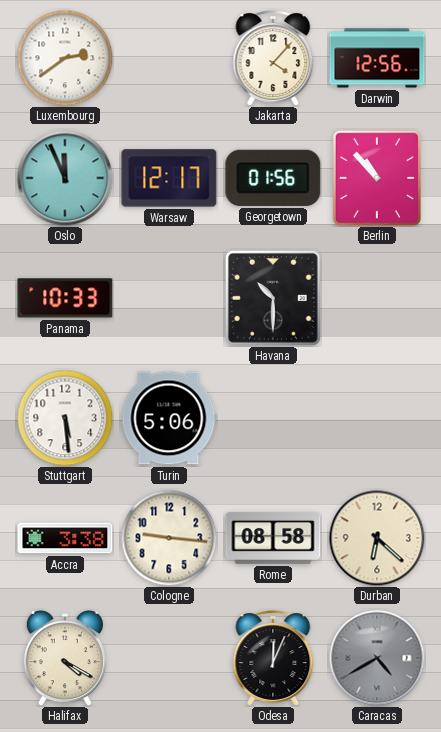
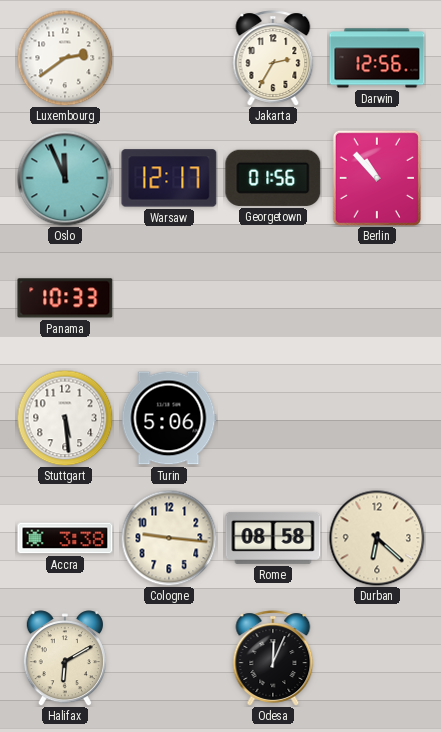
Jakarta: 4:07 -> 2:35 (273, 58)
Havana: 10:30 -> none (273, 298)
Halifax: 4:20 -> 6:10 (65, 658)
Caracas: 4:40 -> none (377, 658)
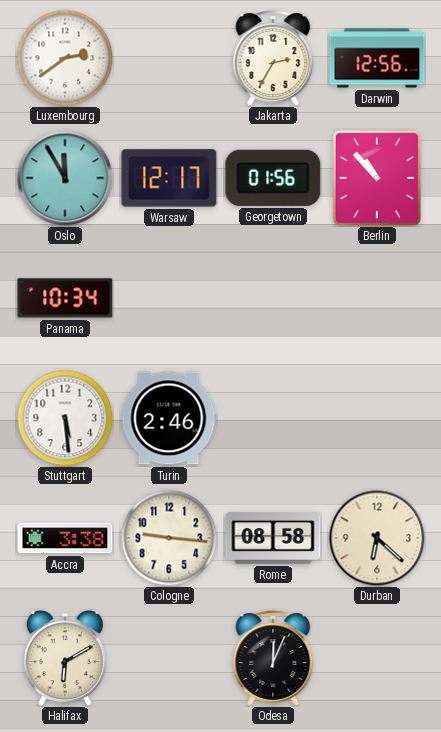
Oslo: 11:56 -> 11:55 (65, 178)
Panama: 10:33 -> 10:34 (65, 298)
Turin: 5:06 -> 2:46 (169, 418)
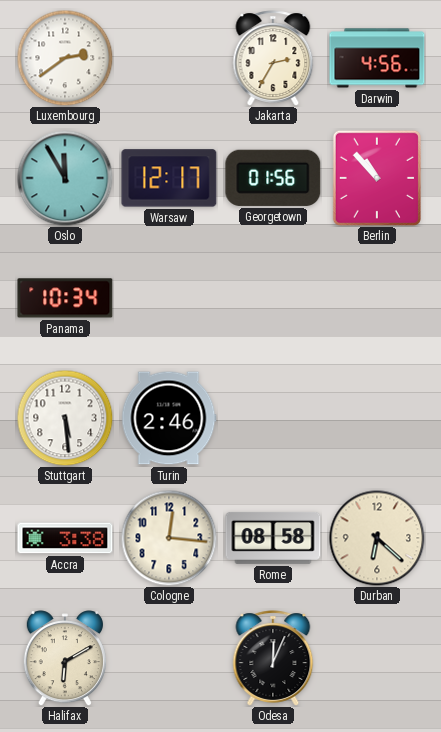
Darwin: 12:56 -> 4:56 (377, 58)
Cologne: 9:16 -> 12:16 (169, 538)
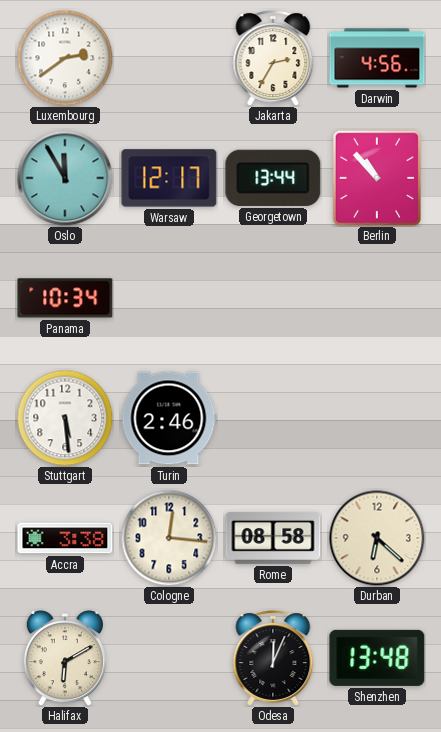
Georgetown: 01:56 -> 13:44 (273, 178)
Shenzhen: none -> 13:48 (377, 658)
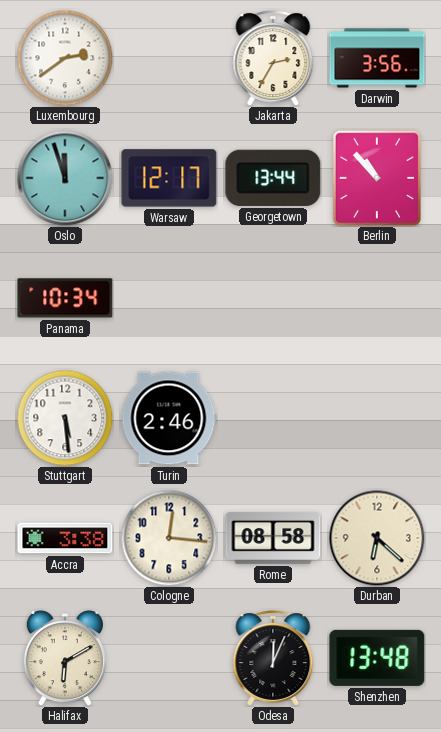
Darwin: 4:56 -> 3:56 (377, 58)
Oslo: 11:55 -> 11:57 (65, 178)
